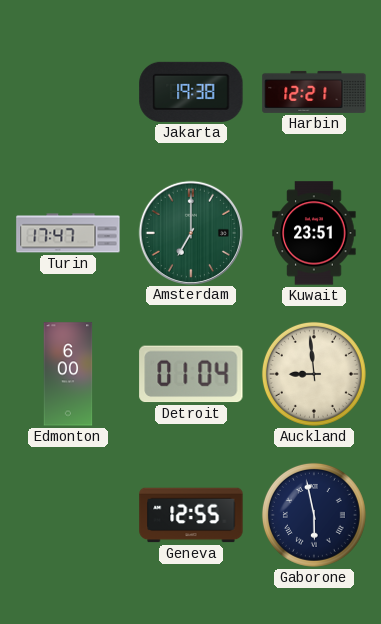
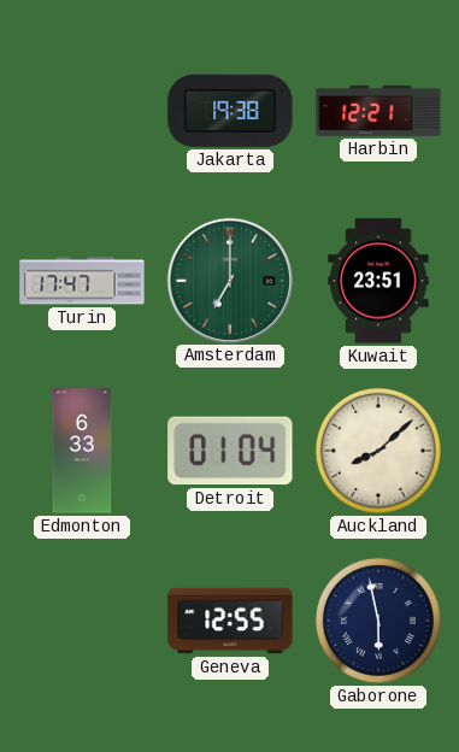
Edmonton: 6:00 -> 6:33 (82, 451)
Auckland: 8:59 -> 8:08 (378, 451)
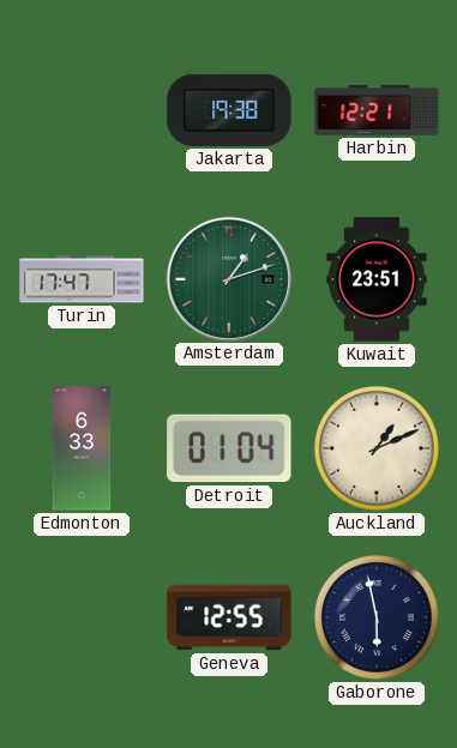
Amsterdam: 7:00 -> 1:12 (228, 278)
Auckland: 8:08 -> 1:11 (377, 448)
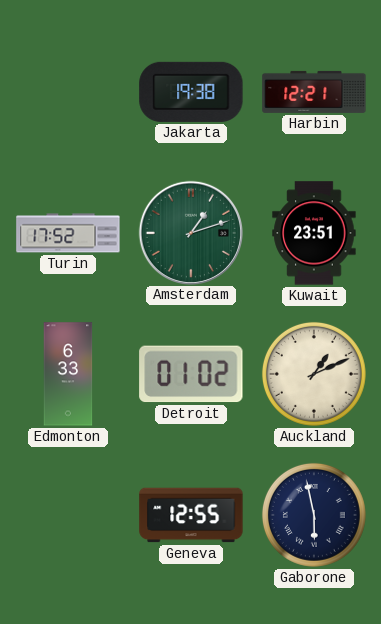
Turin: 17:47 -> 17:52 (68, 233)
Detroit: 01:04 -> 01:02 (191, 374)
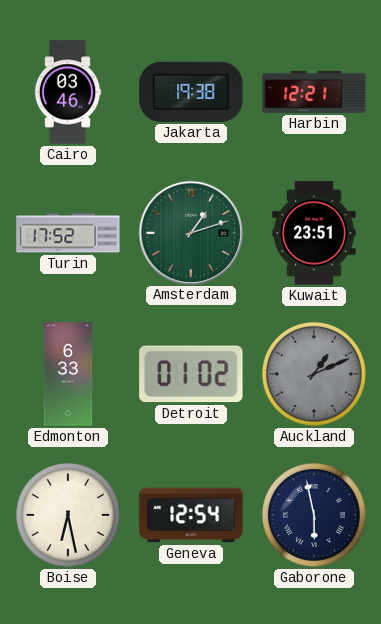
Cairo: none -> 03:46 (68, 92)
Auckland dial: cream -> grey (314, 374)
Boise: none -> 6:28 (68, 515)
Geneva: 12:55 -> 12:54 (191, 515)
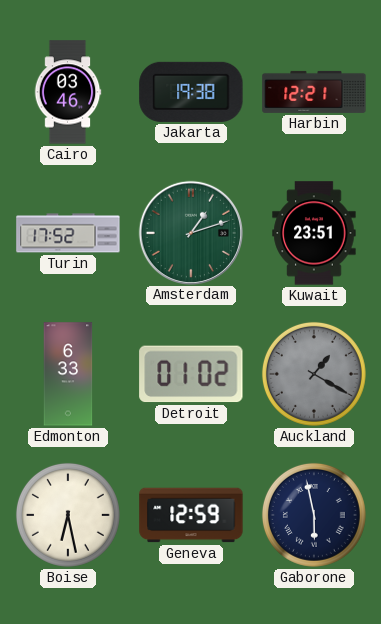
Auckland: 1:11 -> 1:20 (314, 374)
Geneva: 12:54 -> 12:59 (191, 515)
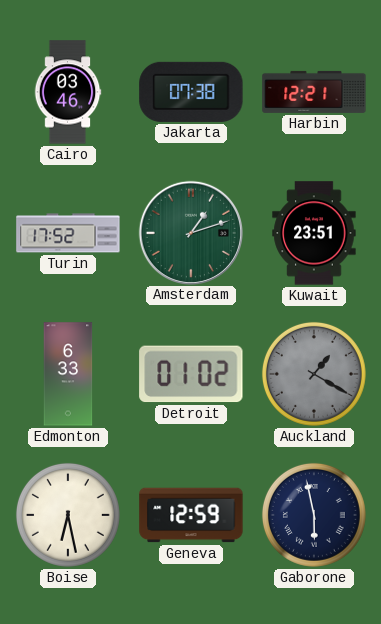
Jakarta: 19:38 -> 07:38 (191, 92)
